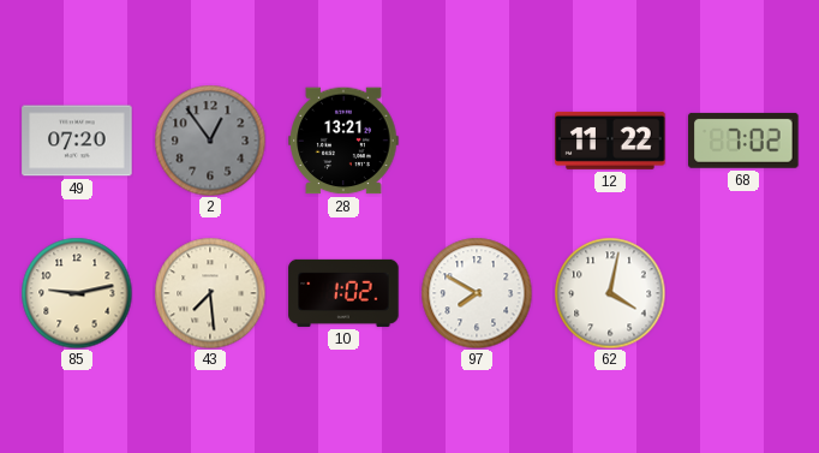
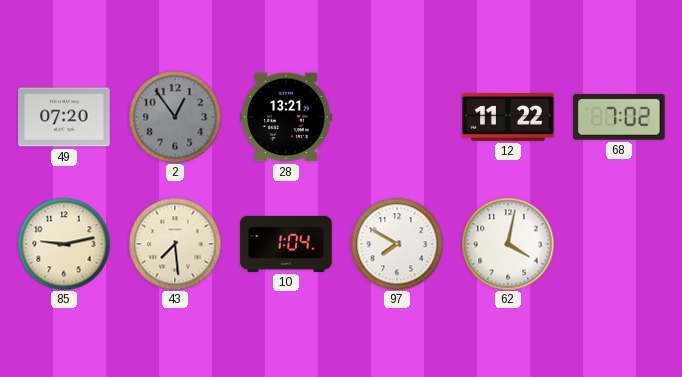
10: 1:02 -> 1:04 (286, 244)
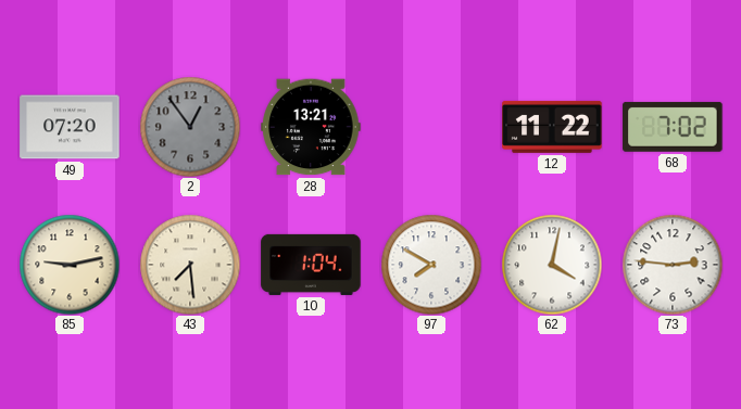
73: none -> 2:46 (673, 265)
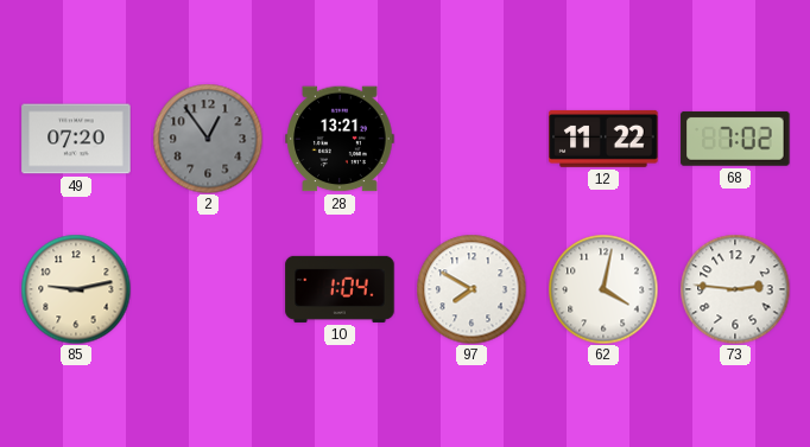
43: 7:29 -> none (190, 265)
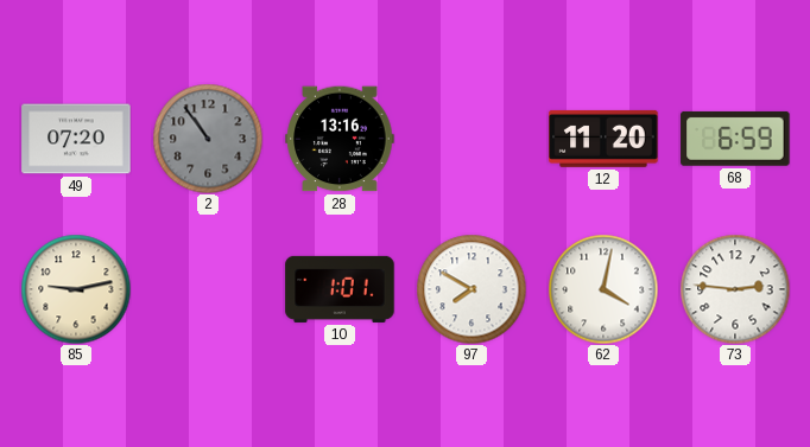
2: 12:54 -> 10:54 (208, 139)
28: 13:21 -> 13:16 (340, 139)
12: 11:22 -> 11:20 (603, 139)
68: 7:02 -> 6:59 (735, 139)
10: 1:04 -> 1:01 (340, 289)
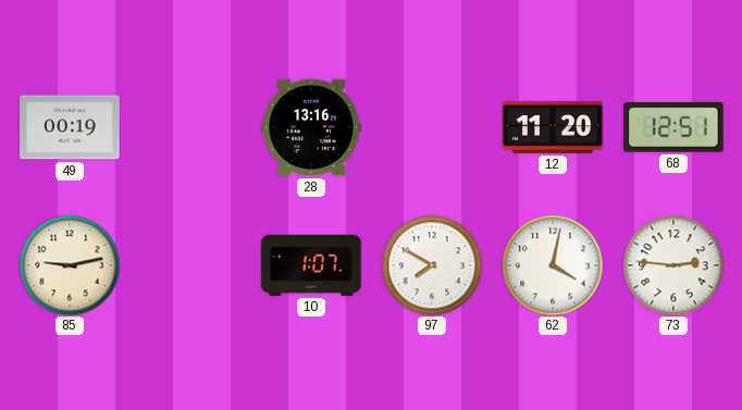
49: 07:20 -> 00:19 (70, 127)
2: 10:54 -> none (208, 139)
68: 6:59 -> 12:51 (673, 127)
10: 1:01 -> 1:07 (311, 265)
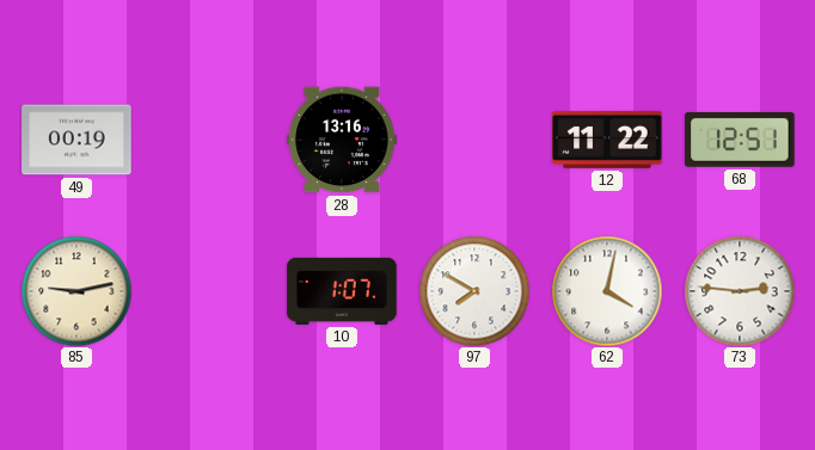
12: 11:20 -> 11:22 (607, 140)
